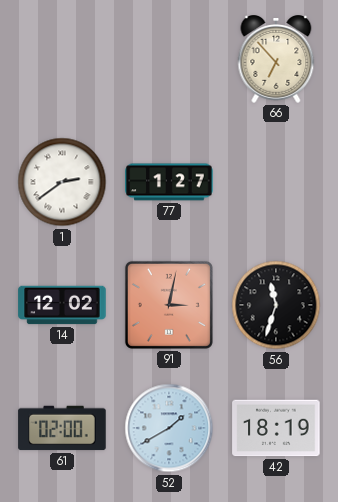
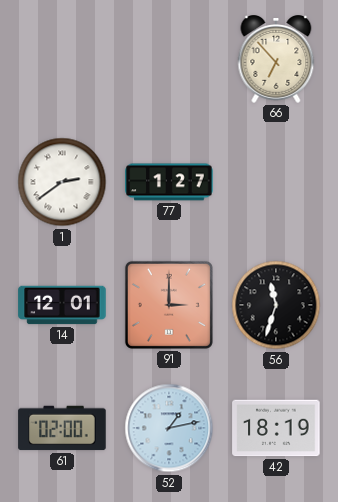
14: 12:02 -> 12:01 (62, 305)
91: 3:02 -> 3:00 (169, 305)
52: 1:40 -> 1:13 (169, 428)
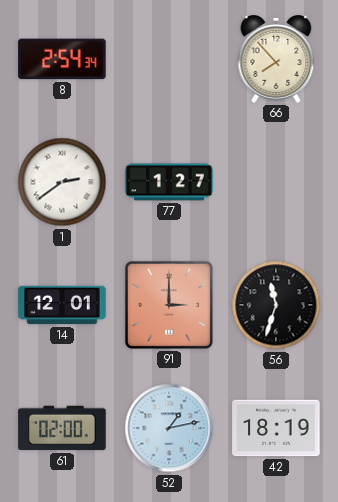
8: none -> 2:54 (62, 59)
66: 6:53 -> 7:53 (276, 60)
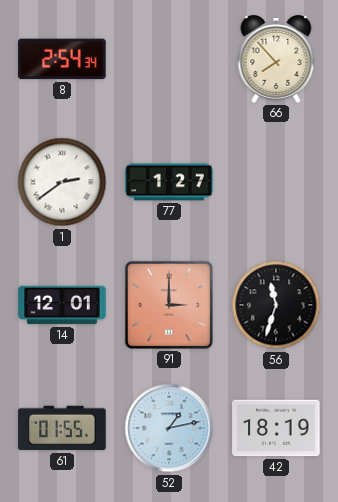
61: 02:00 -> 01:55 (62, 428)
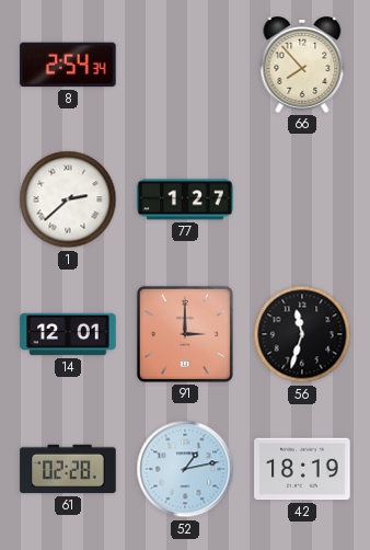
1: 2:39 -> 2:38 (68, 199)
61: 01:55 -> 02:28 (68, 469)
